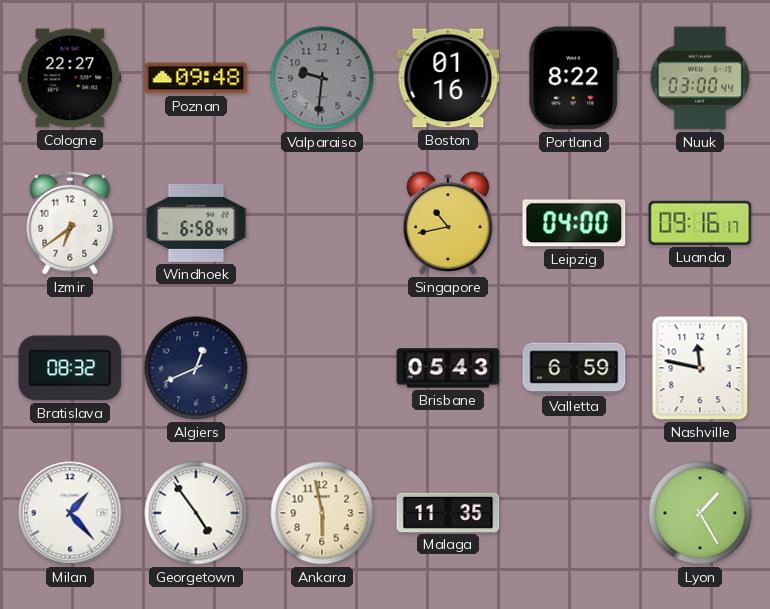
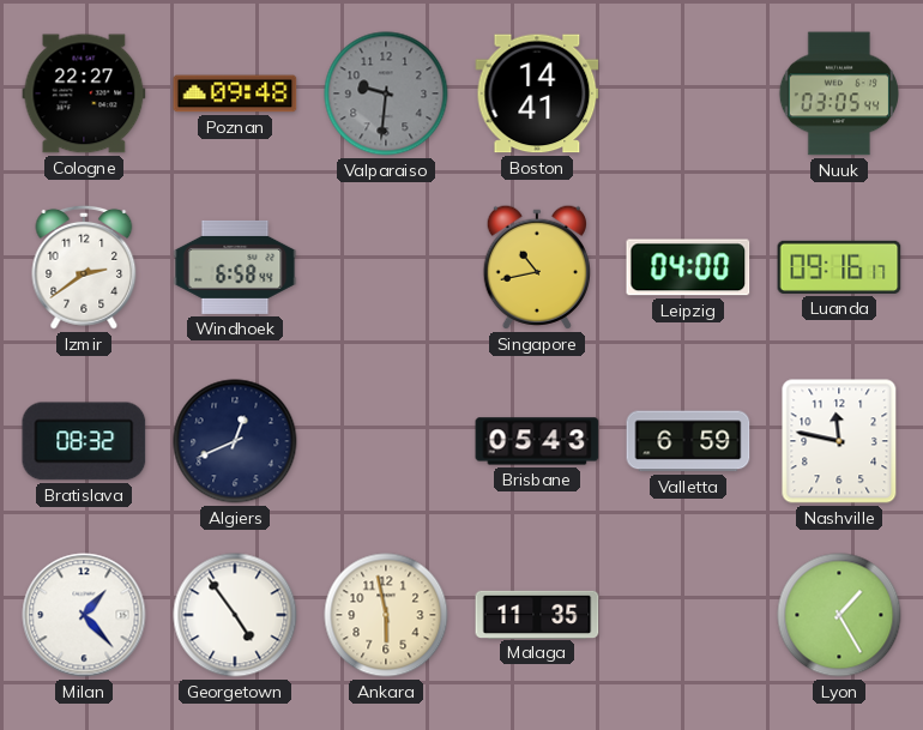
Boston: 01:16 -> 14:41 (537, 93)
Portland: 8:22 -> none (574, 78)
Nuuk: 03:00 -> 03:05 (838, 93)
Izmir: 6:39 -> 2:39 (84, 267)
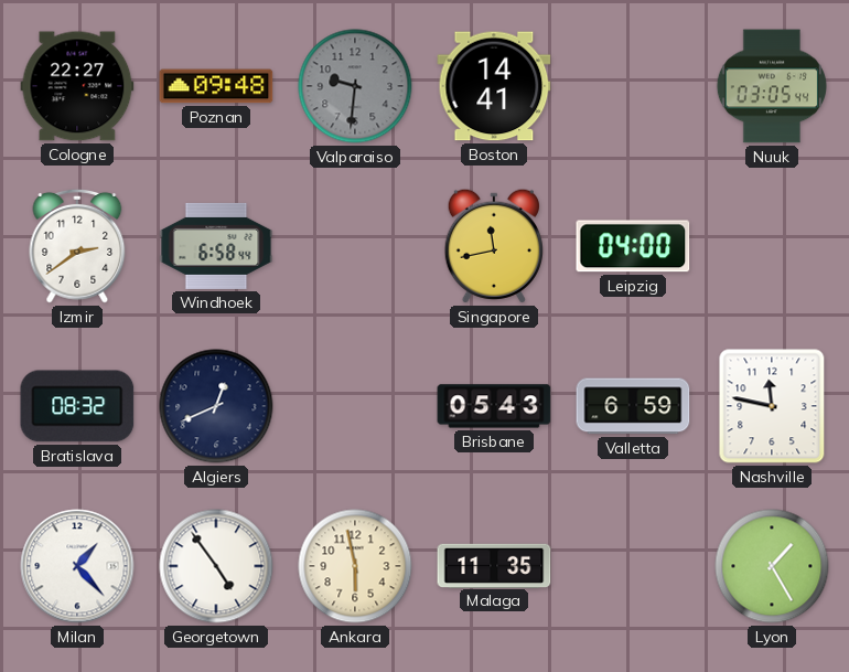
Singapore: 10:43 -> 11:43 (493, 246)
Luanda: 09:16 -> none (839, 267)
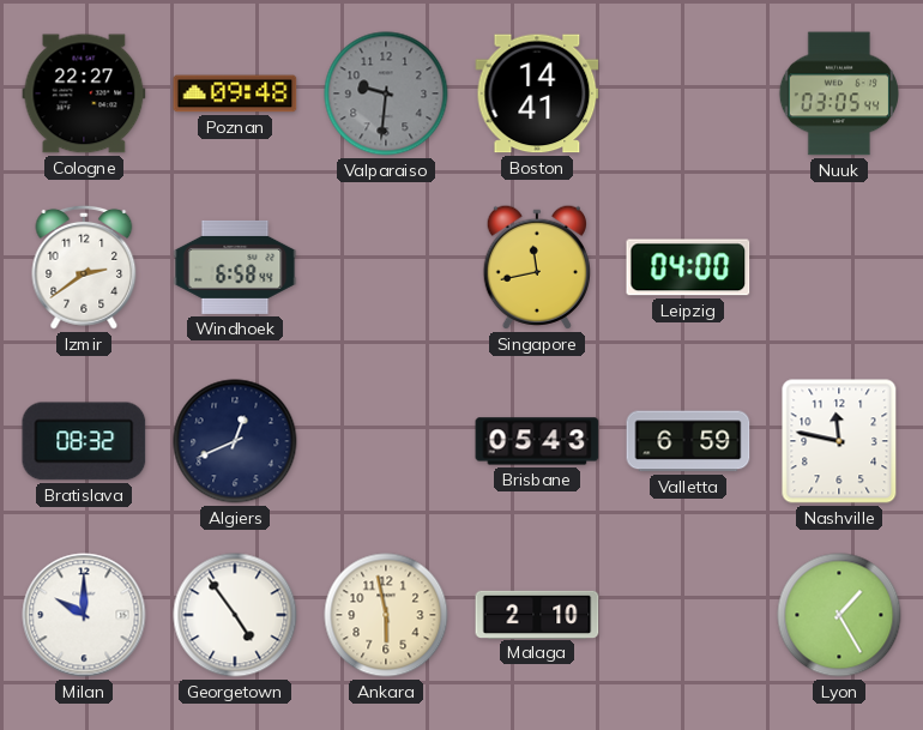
Milan: 1:23 -> 10:00 (84, 615)
Malaga: 11:35 -> 2:10 (537, 614)
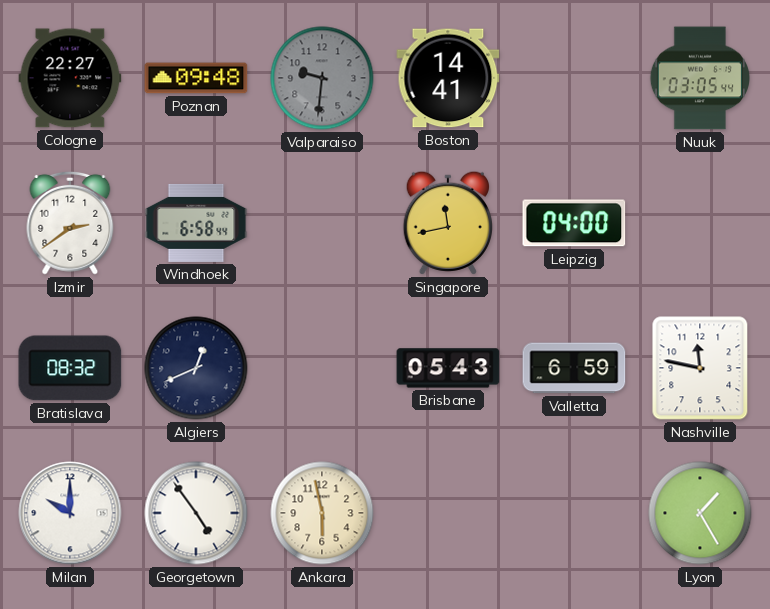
Malaga: 2:10 -> none (537, 614)
